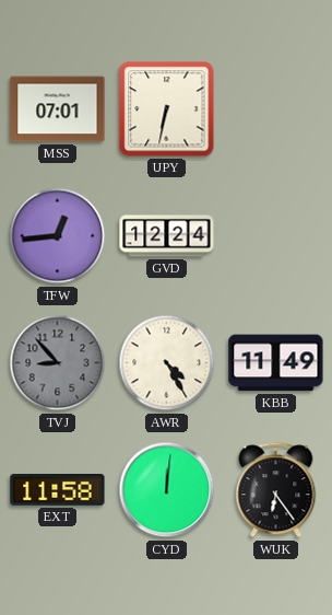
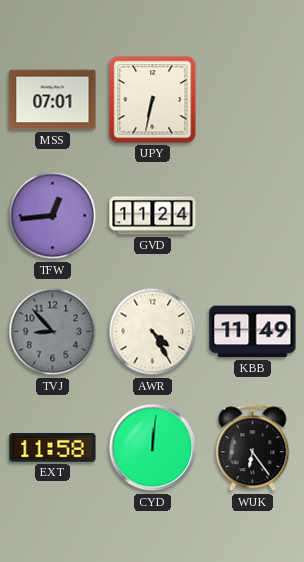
GVD: 12:24 -> 11:24 (153, 216)
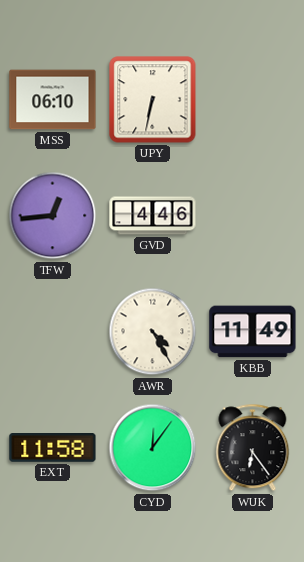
MSS: 07:01 -> 06:10 (53, 100)
GVD: 11:24 -> 4:46 (153, 216)
TVJ: 8:53 -> none (53, 332)
CYD: 12:01 -> 12:06 (153, 448)
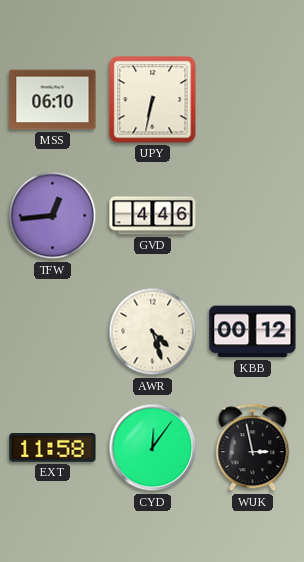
AWR: 4:25 -> 4:27 (153, 332)
KBB: 11:49 -> 00:12 (253, 332)
WUK: 6:24 -> 2:58 (253, 448)
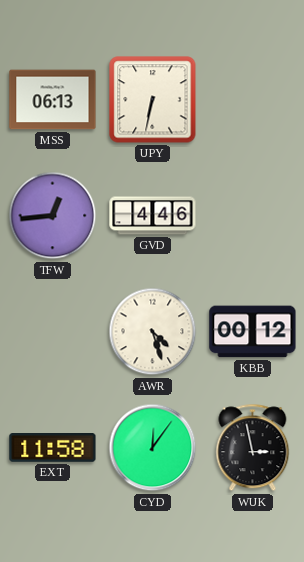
MSS: 06:10 -> 06:13 (53, 100)
